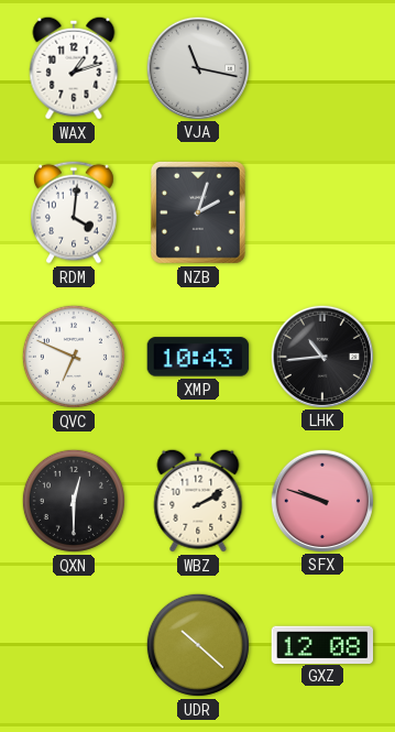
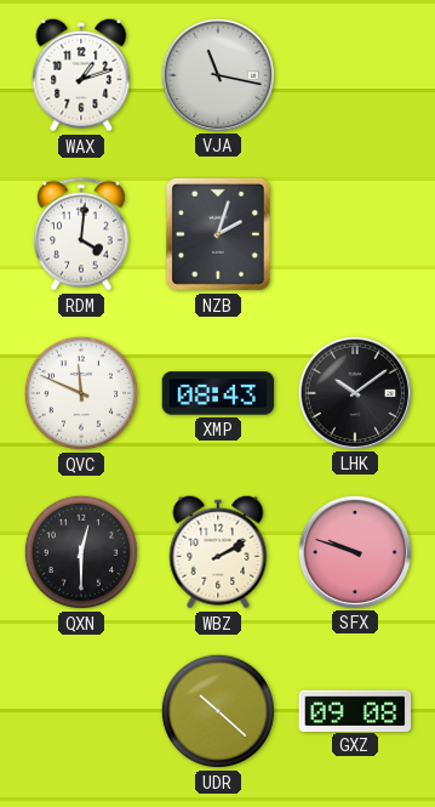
QVC: 6:49 -> 11:49 (81, 393)
XMP: 10:43 -> 08:43 (218, 393)
LHK: 10:44 -> 10:09 (354, 392)
GXZ: 12:08 -> 09:08 (355, 710)
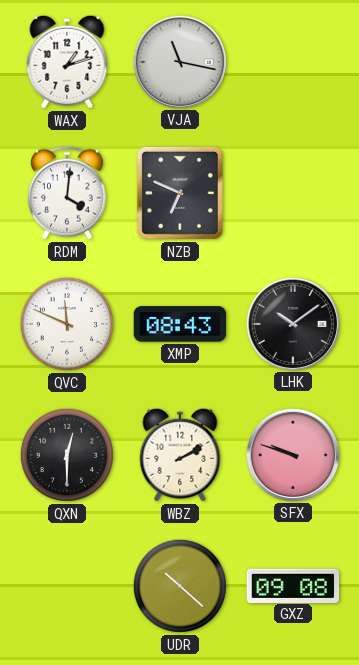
NZB: 2:03 -> 6:49 (180, 193)
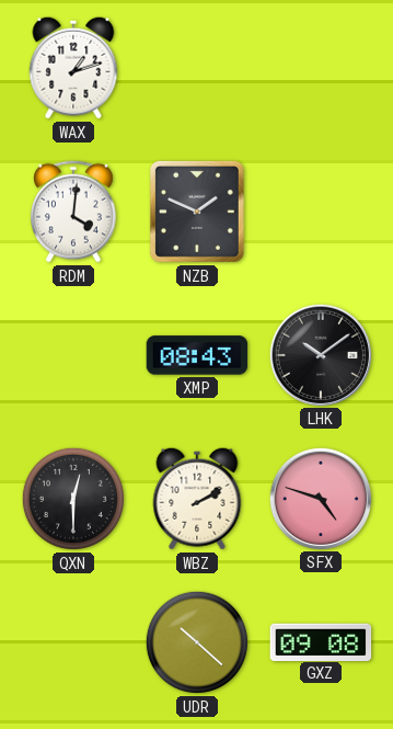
VJA: 11:17 -> none (179, 61)
NZB: 6:49 -> 1:49 (197, 212)
QVC: 11:49 -> none (67, 324)
SFX: 9:48 -> 4:48 (320, 498)
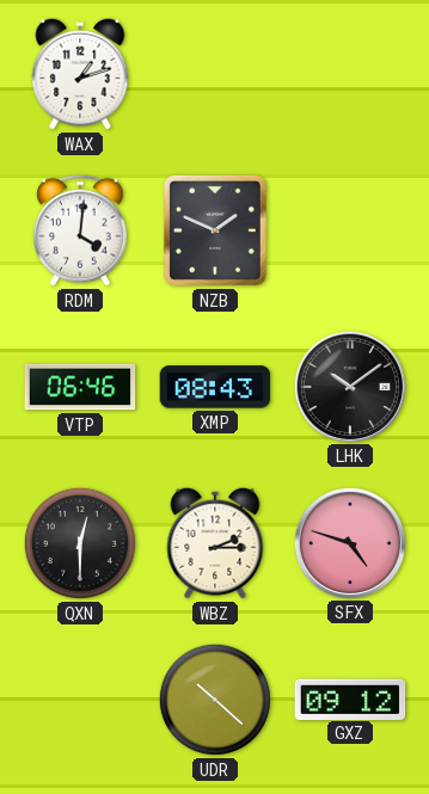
VTP: none -> 06:46 (80, 387)
WBZ: 2:10 -> 2:15 (215, 543)
GXZ: 09:08 -> 09:12 (350, 698)
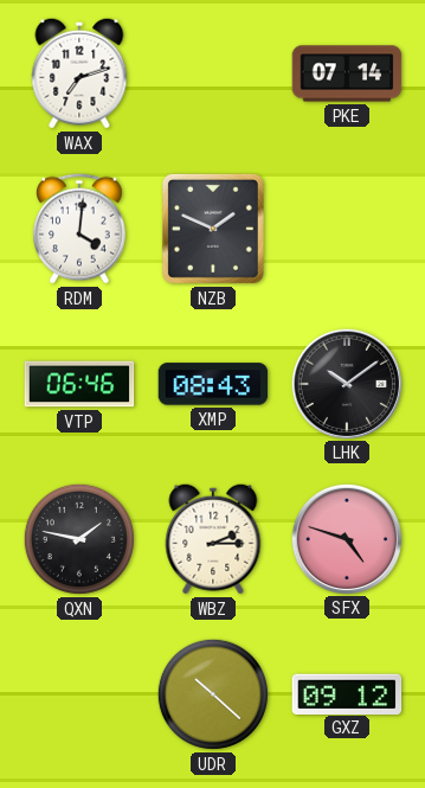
WAX: 1:12 -> 7:12 (79, 73)
PKE: none -> 07:14 (347, 73)
QXN: 12:30 -> 1:47 (79, 539)
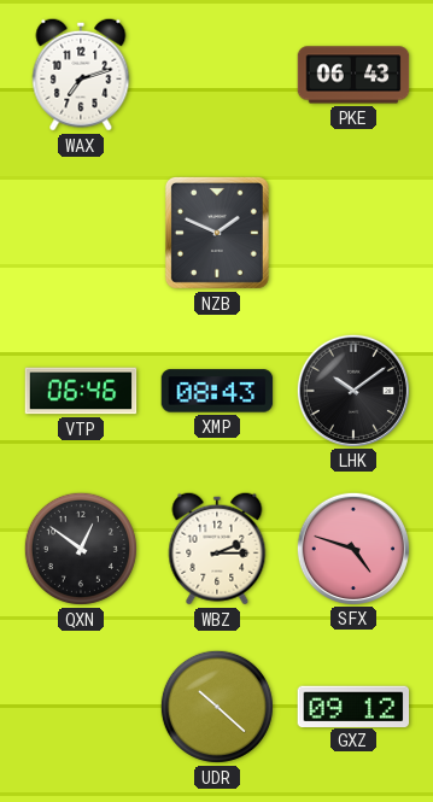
PKE: 07:14 -> 06:43 (353, 75)
RDM: 4:01 -> none (81, 229)
QXN: 1:47 -> 12:51 (81, 549)
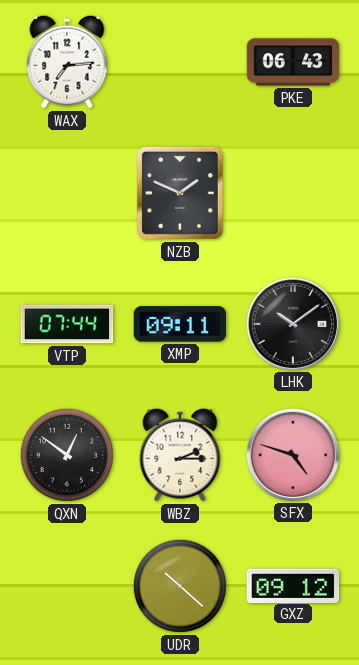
WAX: 7:12 -> 7:14 (67, 62)
VTP: 06:46 -> 07:44 (67, 324)
XMP: 08:43 -> 09:11 (180, 324)
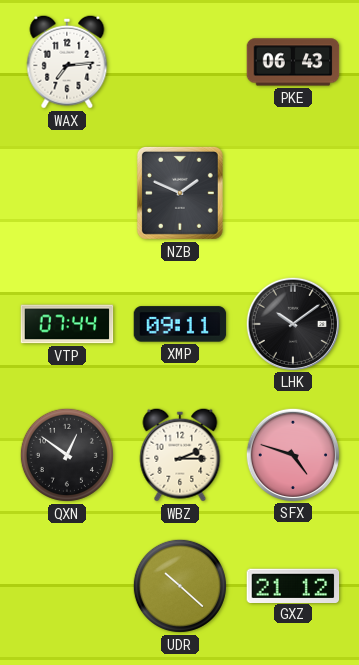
GXZ: 09:12 -> 21:12 (293, 585)
